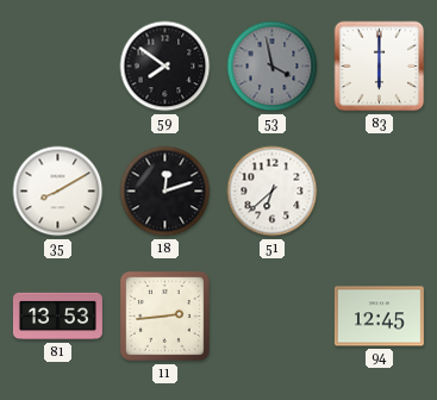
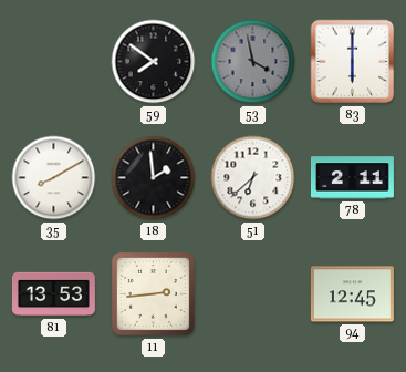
18: 12:12 -> 1:59 (154, 178)
78: none -> 2:11 (352, 178)
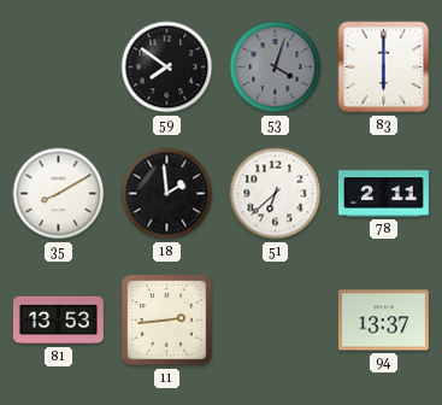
53: 3:58 -> 4:03 (276, 67)
94: 12:45 -> 13:37 (383, 321)
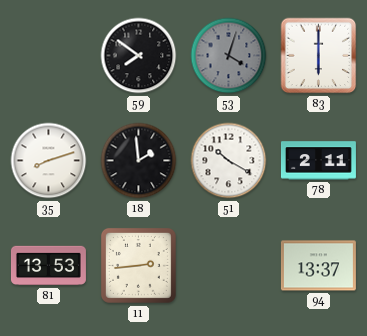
35: 8:10 -> 8:12 (49, 161)
51: 6:38 -> 10:20 (229, 161)
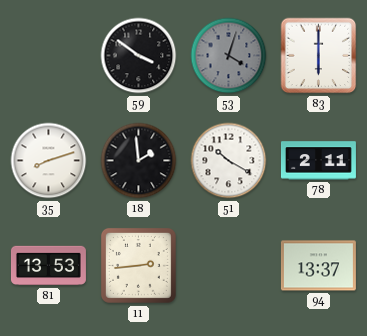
59: 7:51 -> 3:51 (139, 56)
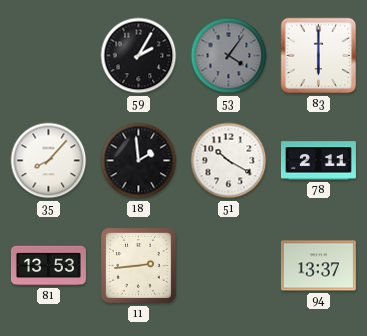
59: 3:51 -> 2:05 (139, 56)
53: 4:03 -> 4:06 (229, 56)
35: 8:12 -> 8:07 (49, 161)
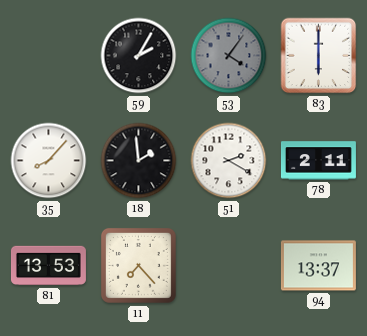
51: 10:20 -> 2:20 (229, 161)
11: 2:44 -> 7:23 (138, 265)
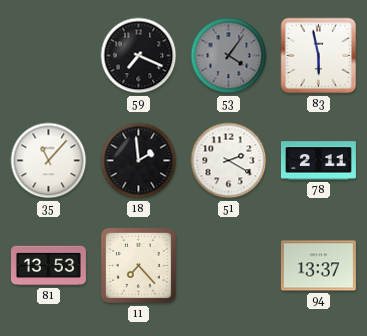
59: 2:05 -> 7:19 (139, 56)
83: 6:00 -> 5:58 (319, 56)
35: 8:07 -> 11:07 (49, 161)
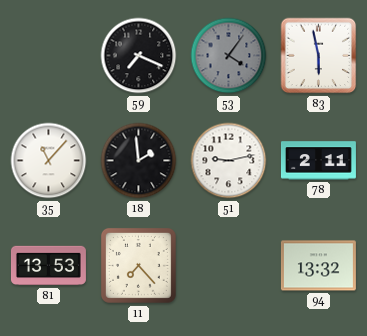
51: 2:20 -> 9:13 (229, 161)
94: 13:37 -> 13:32 (318, 266)
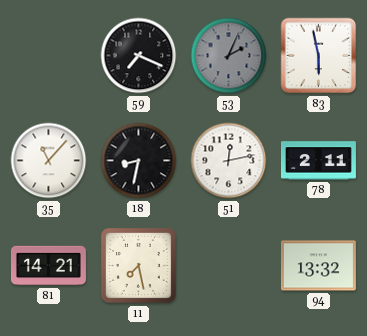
53: 4:06 -> 2:04 (229, 56)
18: 1:59 -> 8:32 (139, 161)
51: 9:13 -> 12:13 (229, 161)
81: 13:53 -> 14:21 (48, 266)
11: 7:23 -> 7:28 (138, 265)
